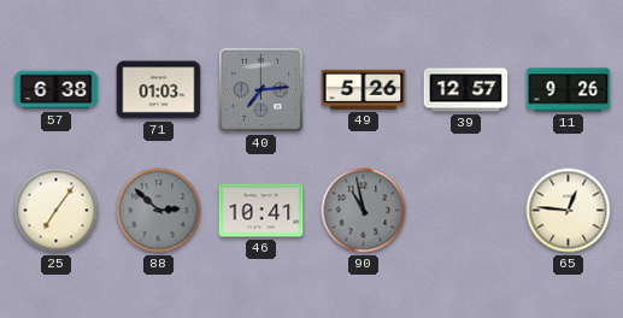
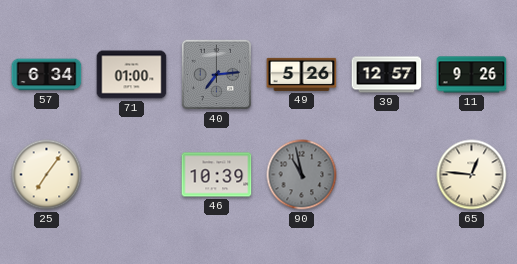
57: 6:38 -> 6:34 (47, 75)
71: 01:03 -> 01:00 (132, 75)
88: 2:52 -> none (159, 211)
46: 10:41 -> 10:39 (217, 175)
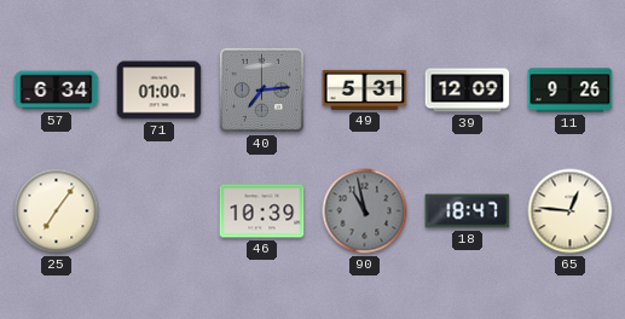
49: 5:26 -> 5:31 (365, 89)
39: 12:57 -> 12:09 (468, 91)
18: none -> 18:47 (468, 211)
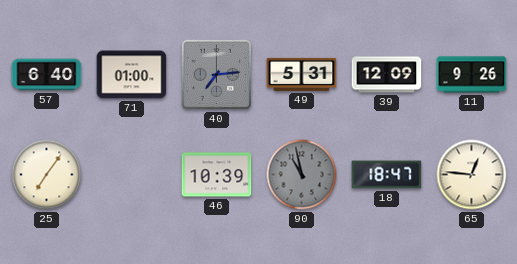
57: 6:34 -> 6:40 (47, 75)
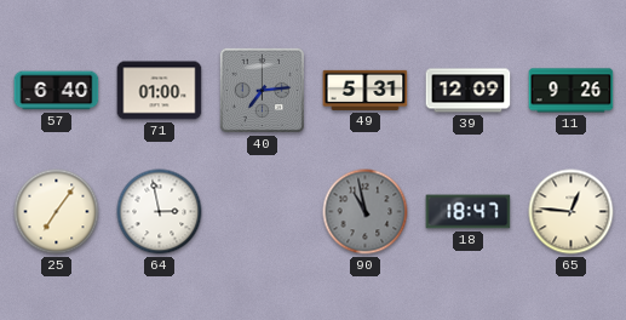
64: none -> 2:58 (160, 212)
46: 10:39 -> none (217, 175)
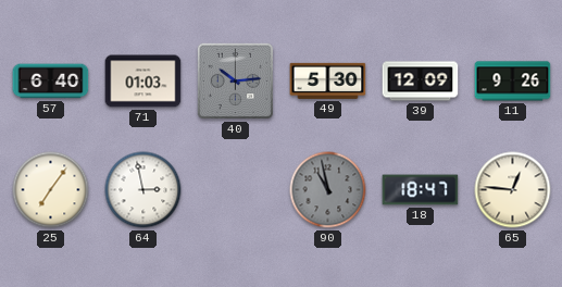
71: 01:00 -> 01:03 (143, 82)
40: 7:14 -> 10:14 (235, 80)
49: 5:31 -> 5:30 (328, 80)
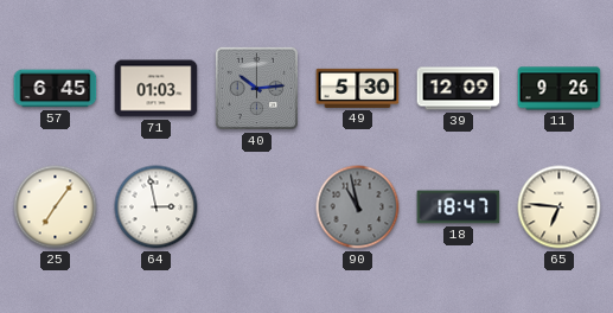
57: 6:40 -> 6:45 (56, 89)
65: 12:46 -> 6:46 (560, 207)
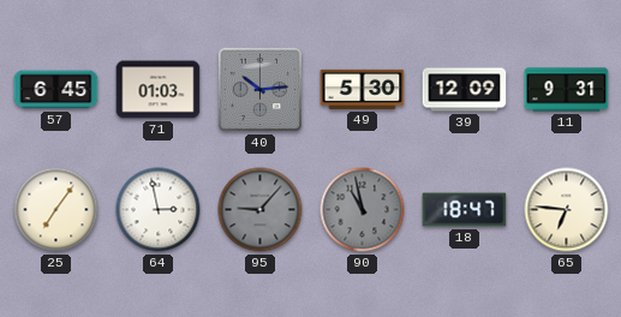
11: 9:26 -> 9:31 (567, 90)
95: none -> 9:07 (261, 210)
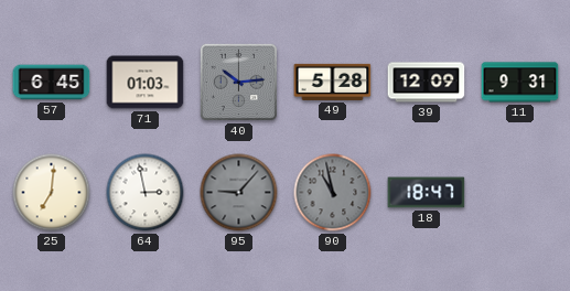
49: 5:30 -> 5:28 (333, 82)
25: 7:06 -> 7:01 (52, 193)
65: 6:46 -> none (567, 210)
